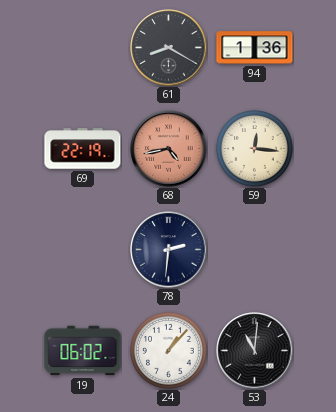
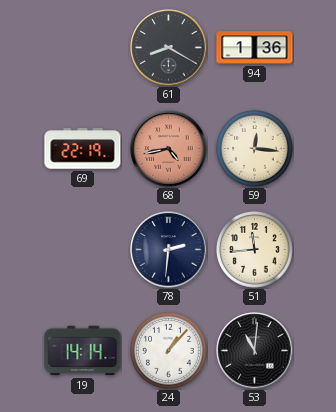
51: none -> 11:44 (255, 250)
19: 06:02 -> 14:14 (83, 351)
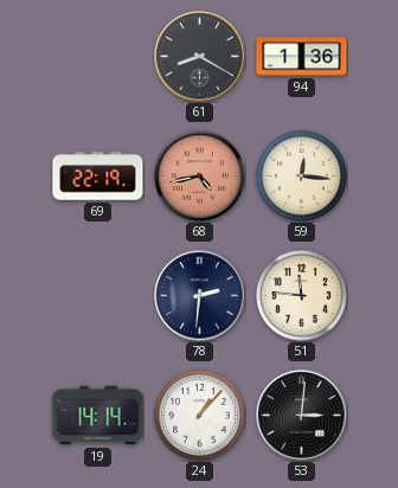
51: 11:44 -> 11:46 (302, 296)
53: 11:01 -> 3:01 (302, 416)
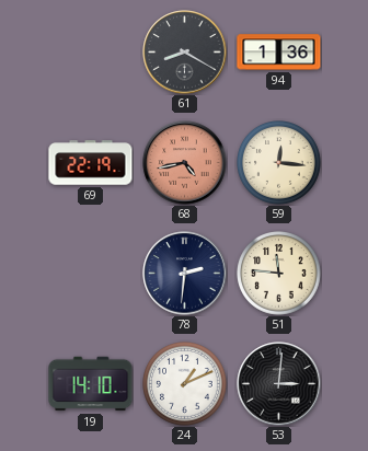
19: 14:14 -> 14:10 (91, 384)
24: 1:07 -> 1:11 (185, 384)
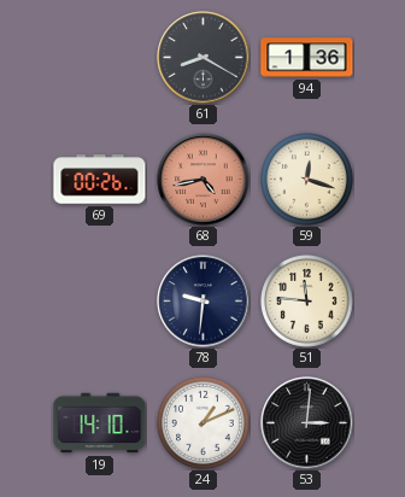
69: 22:19 -> 00:26 (100, 180)
59: 12:16 -> 12:18 (307, 180)
78: 2:31 -> 9:31 (204, 302)
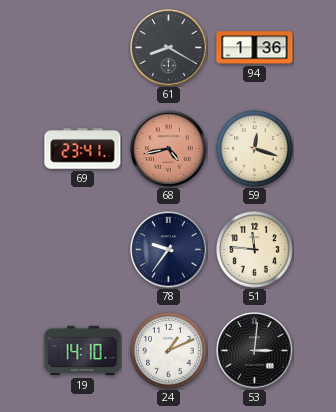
69: 00:26 -> 23:41 (83, 149)
78: 9:31 -> 9:36 (169, 250)
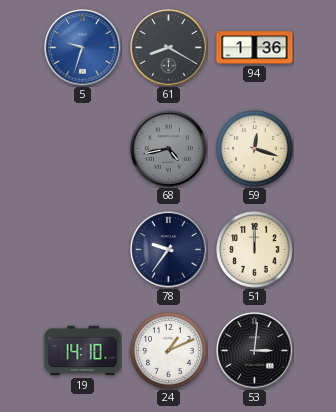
5: none -> 9:33 (83, 48)
69: 23:41 -> none (83, 149)
68 dial: salmon -> grey (169, 149)
51: 11:46 -> 12:00 (255, 250)
